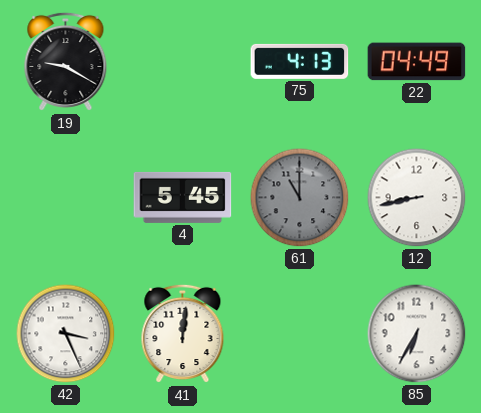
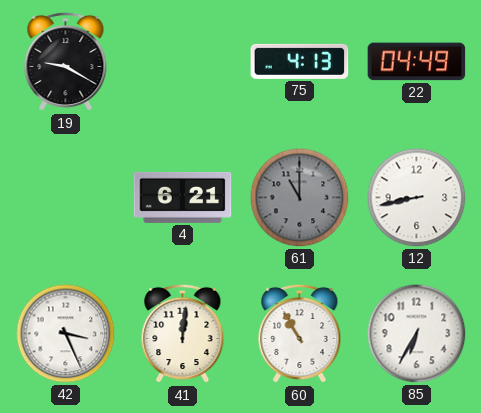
4: 5:45 -> 6:21 (183, 197)
60: none -> 10:55 (300, 334)
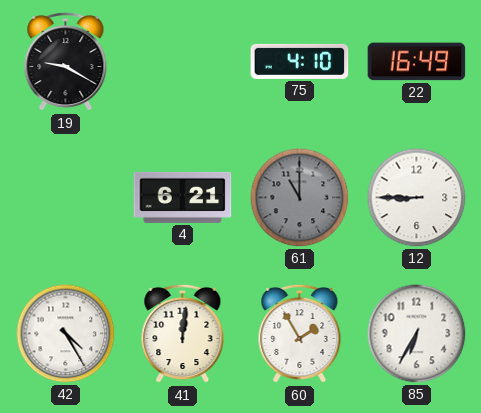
75: 4:13 -> 4:10 (300, 61)
22: 04:49 -> 16:49 (417, 62)
12: 8:43 -> 8:45 (417, 198)
42: 3:26 -> 4:25 (66, 334)
60: 10:55 -> 1:55 (300, 334)
